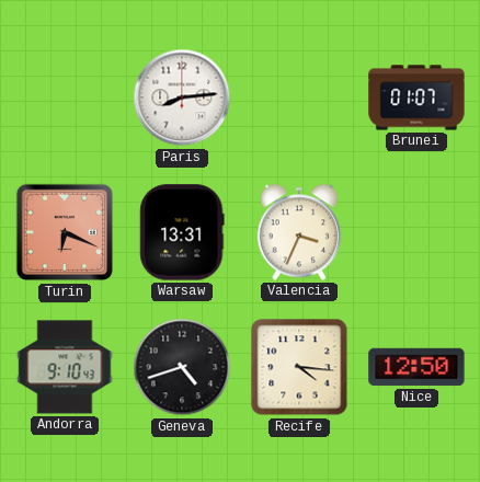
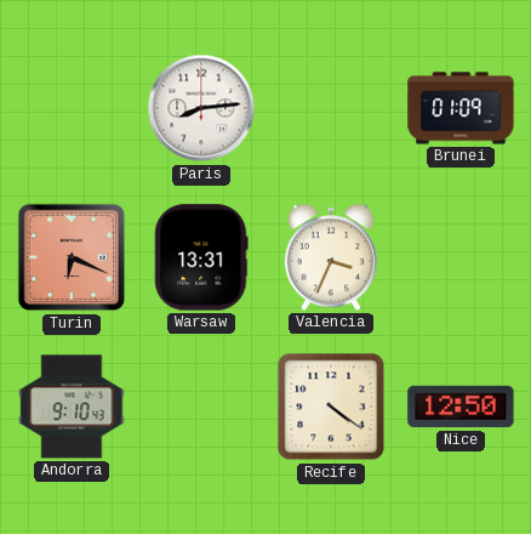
Brunei: 01:07 -> 01:09 (461, 108)
Geneva: 4:42 -> none (182, 367)
Recife: 4:16 -> 4:21 (331, 407)
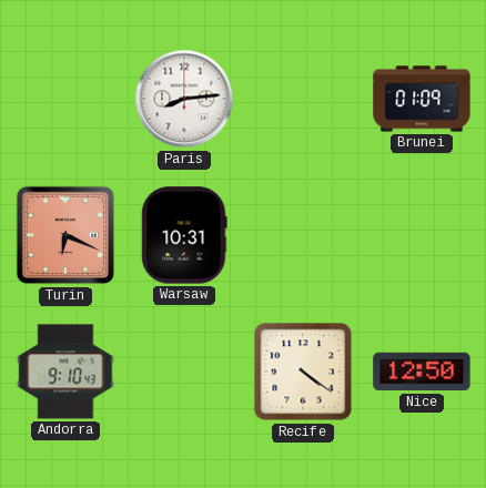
Warsaw: 13:31 -> 10:31 (184, 235)
Valencia: 3:34 -> none (331, 257)
